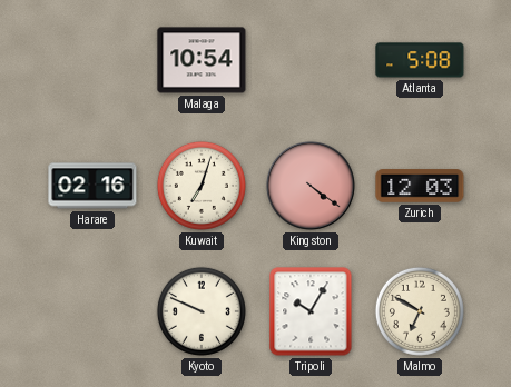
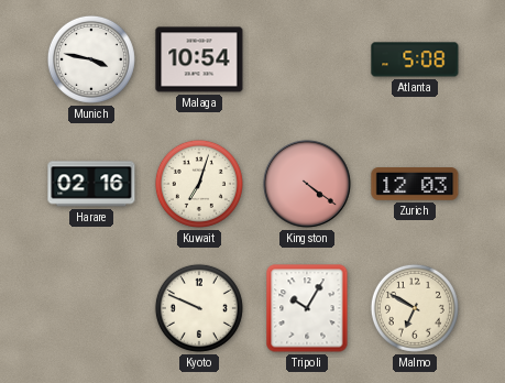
Munich: none -> 3:47 (91, 59)
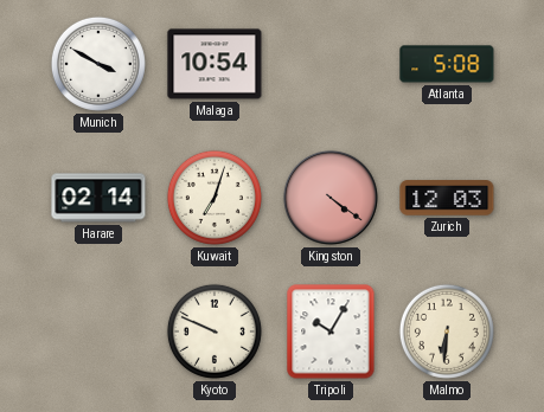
Munich: 3:47 -> 3:50 (98, 64)
Harare: 02:16 -> 02:14 (98, 198)
Malmo: 6:50 -> 6:31 (447, 331)
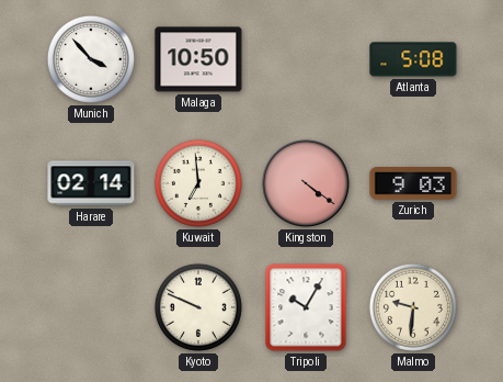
Munich: 3:50 -> 3:53 (91, 59)
Malaga: 10:54 -> 10:50 (198, 59)
Kuwait: 7:03 -> 6:59 (198, 183)
Zurich: 12:03 -> 9:03 (413, 183)
Malmo: 6:31 -> 9:31 (413, 307)
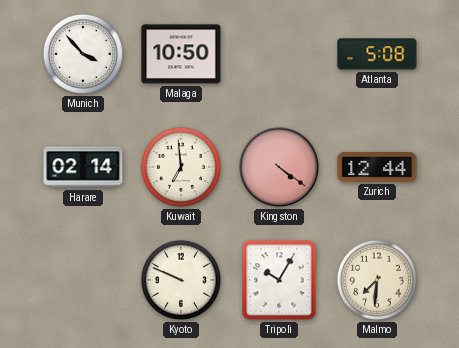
Zurich: 9:03 -> 12:44 (377, 167)
Malmo: 9:31 -> 7:31 (377, 280)
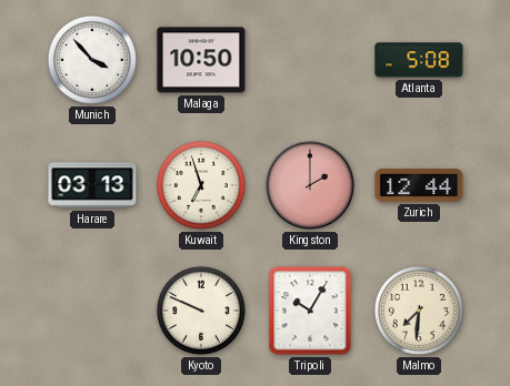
Harare: 02:14 -> 03:13 (92, 185)
Kuwait: 6:59 -> 6:57 (201, 185)
Kingston: 4:21 -> 2:00 (310, 185)
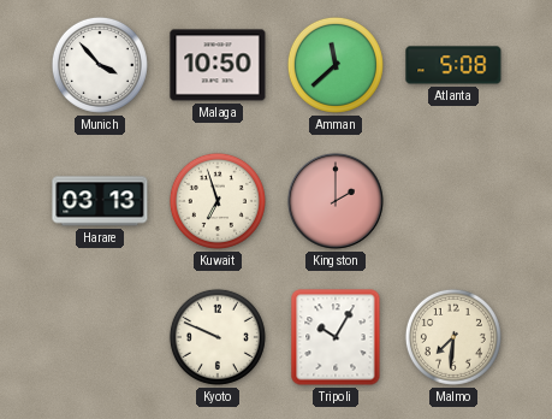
Amman: none -> 11:38 (336, 65)
Zurich: 12:44 -> none (419, 185)
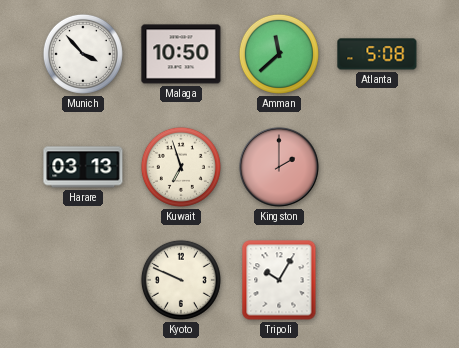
Malmo: 7:31 -> none (453, 337)
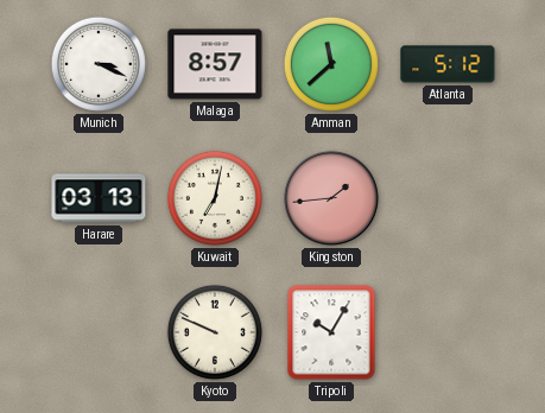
Munich: 3:53 -> 3:19 (99, 64)
Malaga: 10:50 -> 8:57 (215, 64)
Atlanta: 5:08 -> 5:12 (448, 64)
Kuwait: 6:57 -> 7:02 (215, 198)
Kingston: 2:00 -> 1:44 (331, 198)
